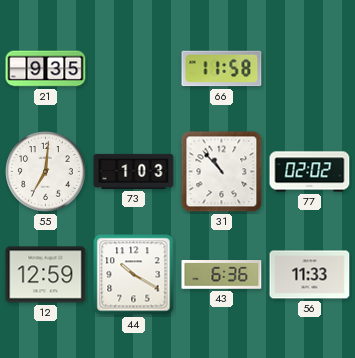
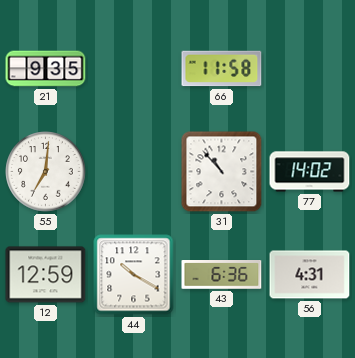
73: 1:03 -> none (134, 171)
77: 02:02 -> 14:02 (310, 172)
56: 11:33 -> 4:31 (310, 275)
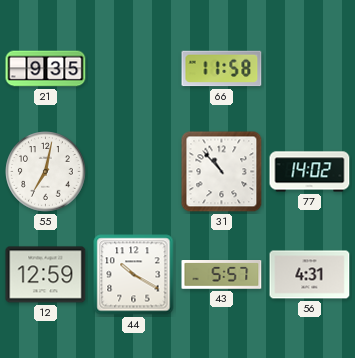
55: 7:01 -> 7:02 (46, 172)
43: 6:36 -> 5:57 (222, 275)
